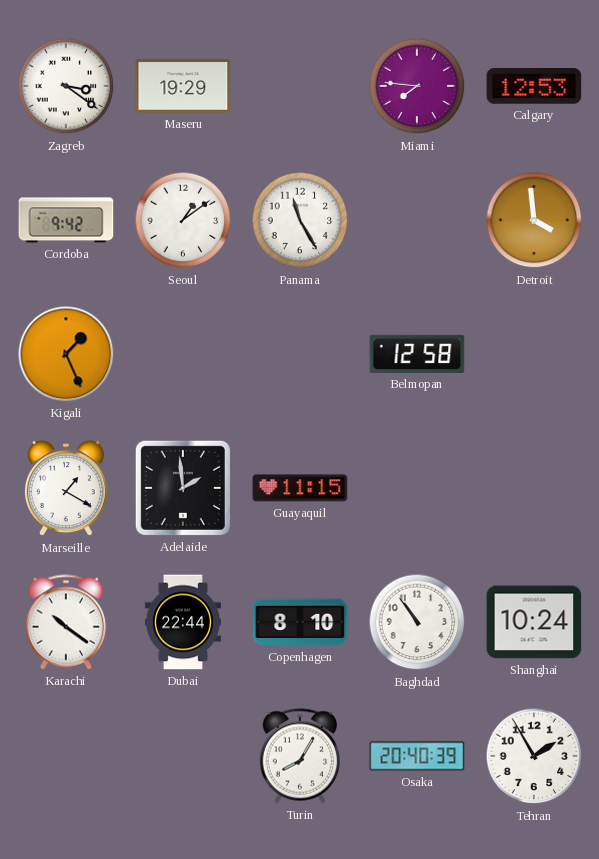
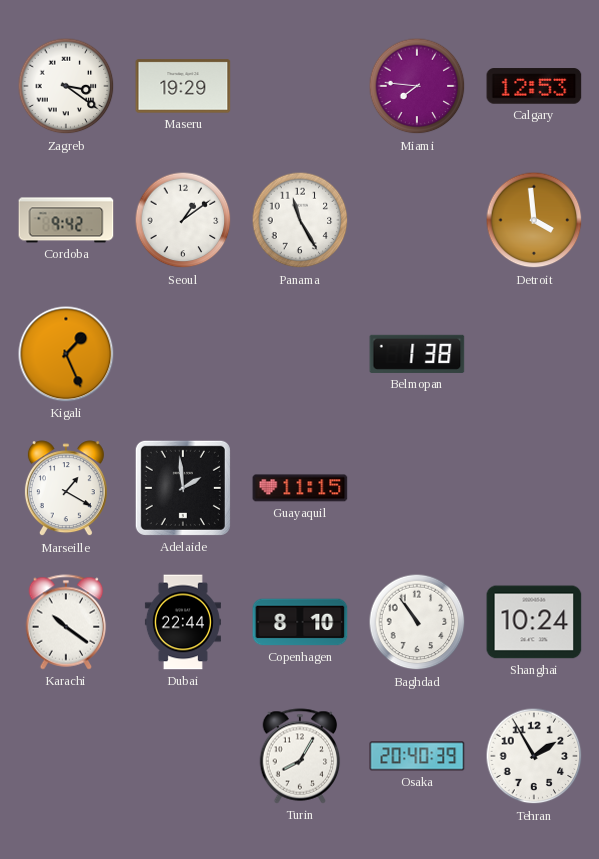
Belmopan: 12:58 -> 1:38 (417, 354)
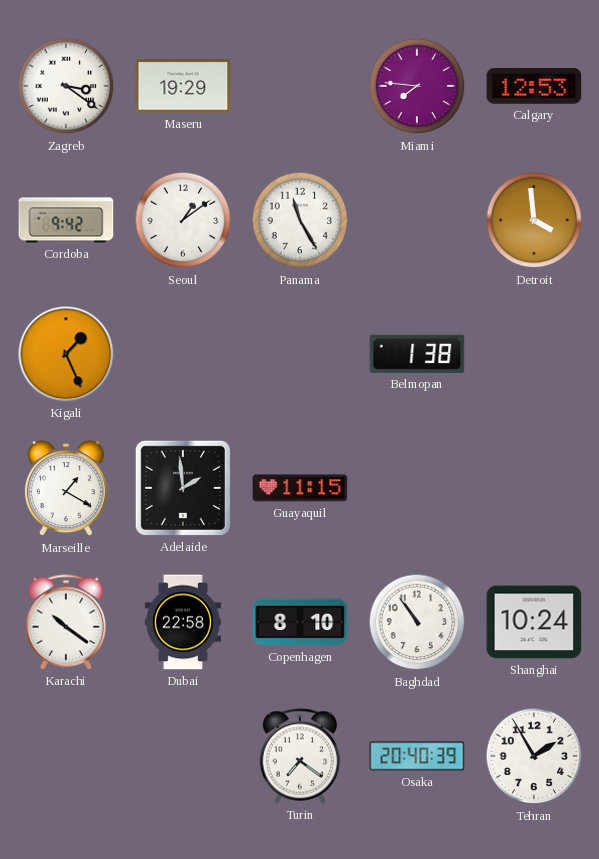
Dubai: 22:44 -> 22:58 (183, 622)
Turin: 8:05 -> 7:21 (300, 756)
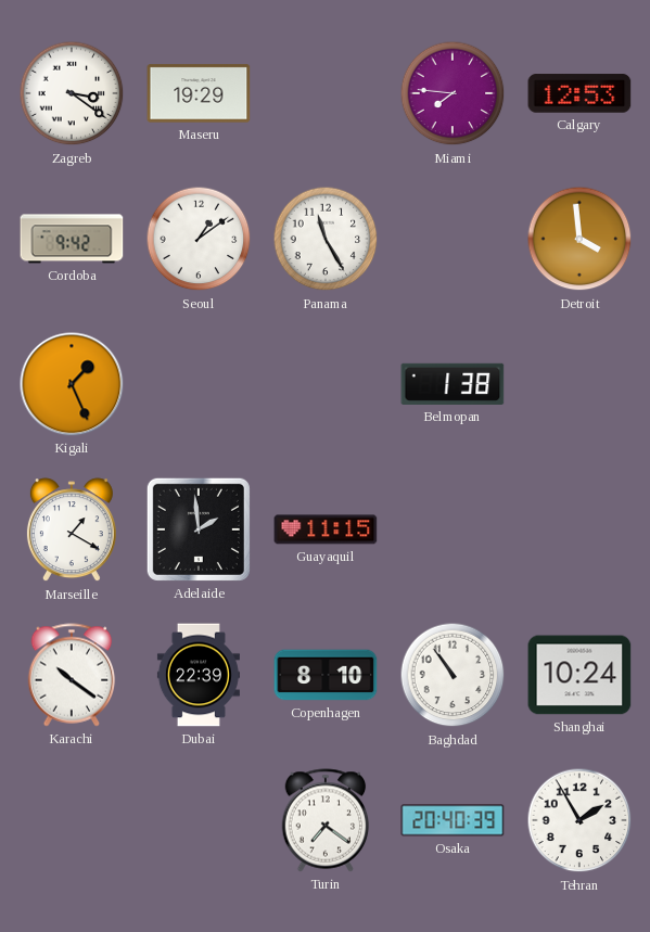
Dubai: 22:58 -> 22:39 (199, 675)
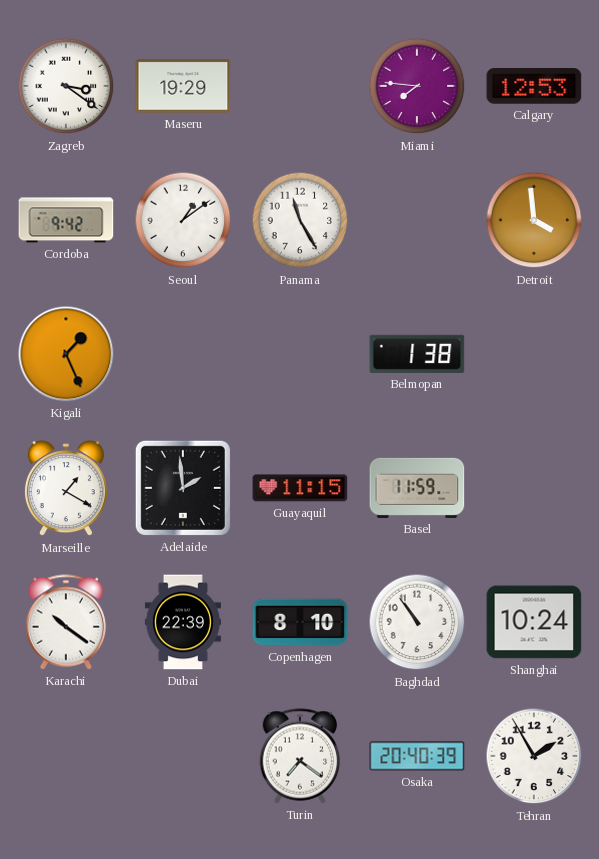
Basel: none -> 11:59 (417, 488)
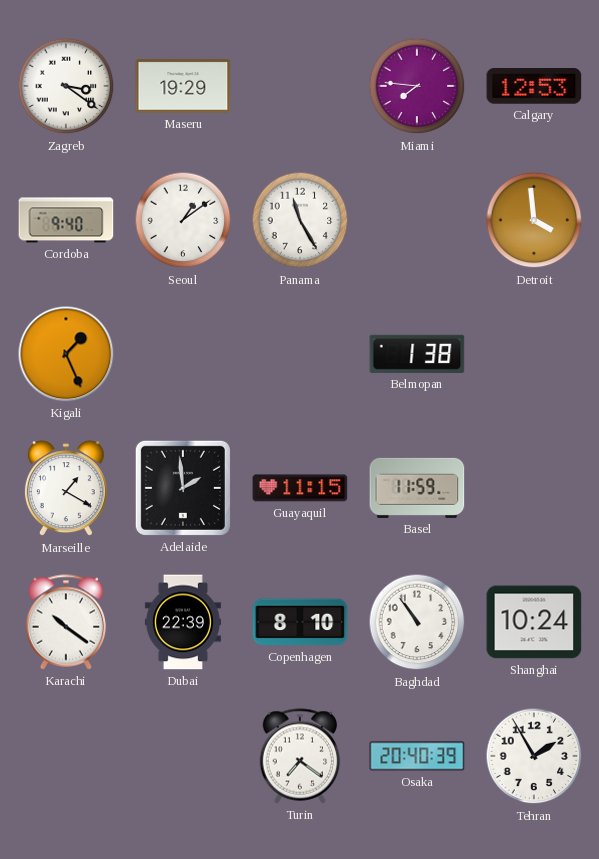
Cordoba: 9:42 -> 9:40 (66, 220)
